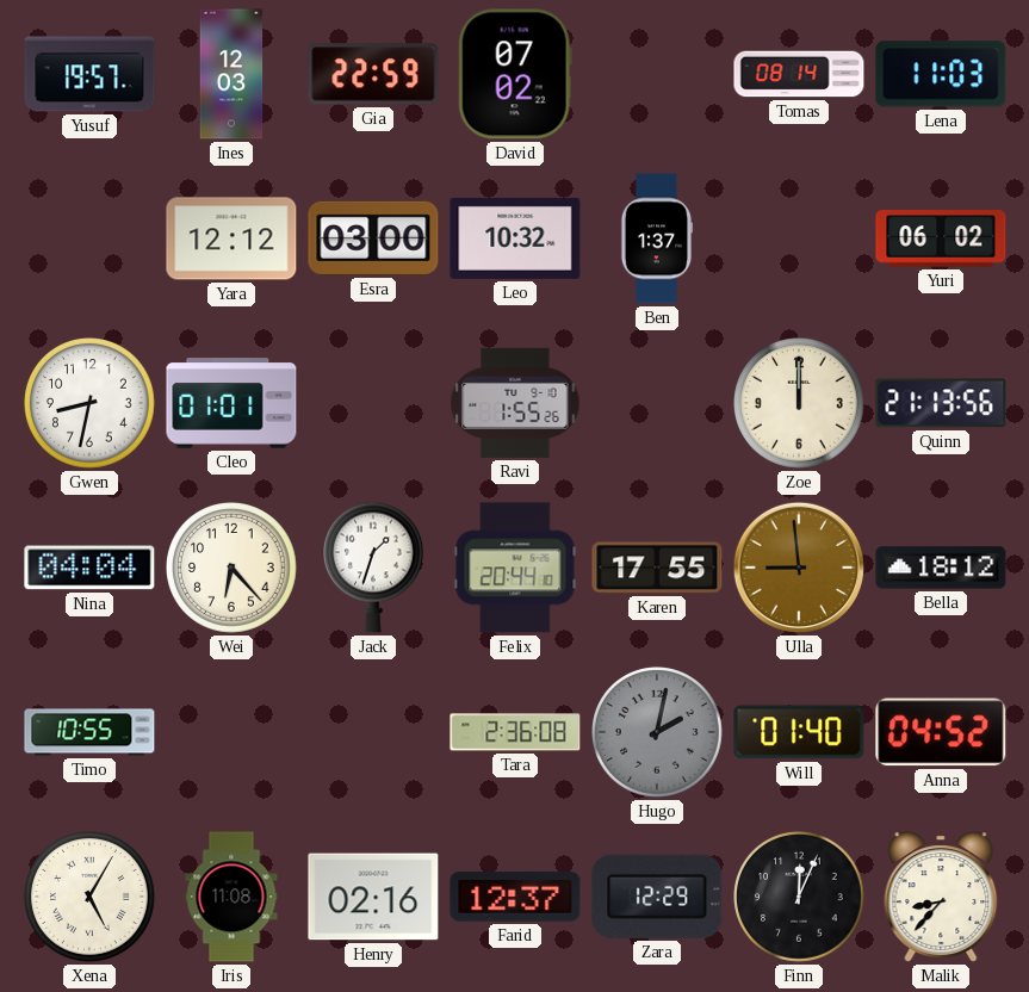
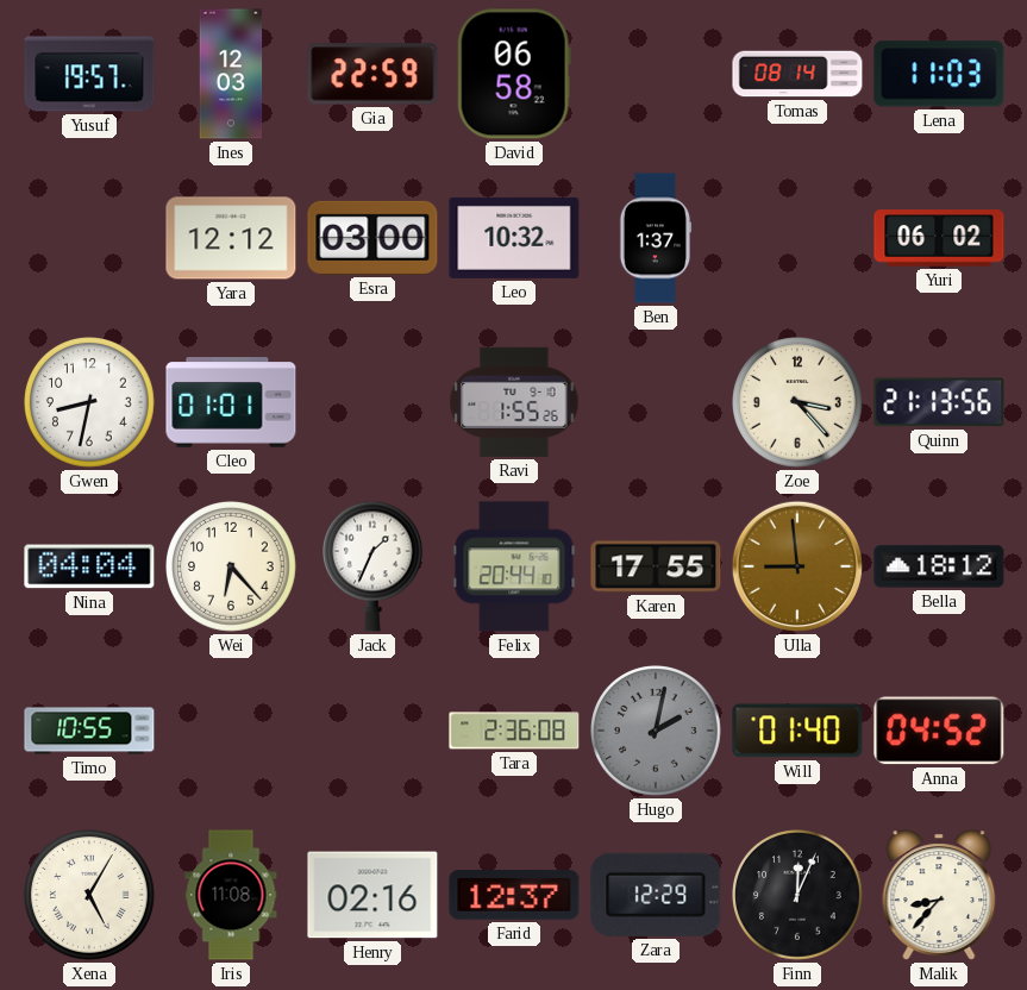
David: 07:02 -> 06:58 (514, 74)
Zoe: 12:00 -> 3:23 (799, 403)
Jack: 1:33 -> 1:34 (372, 566)
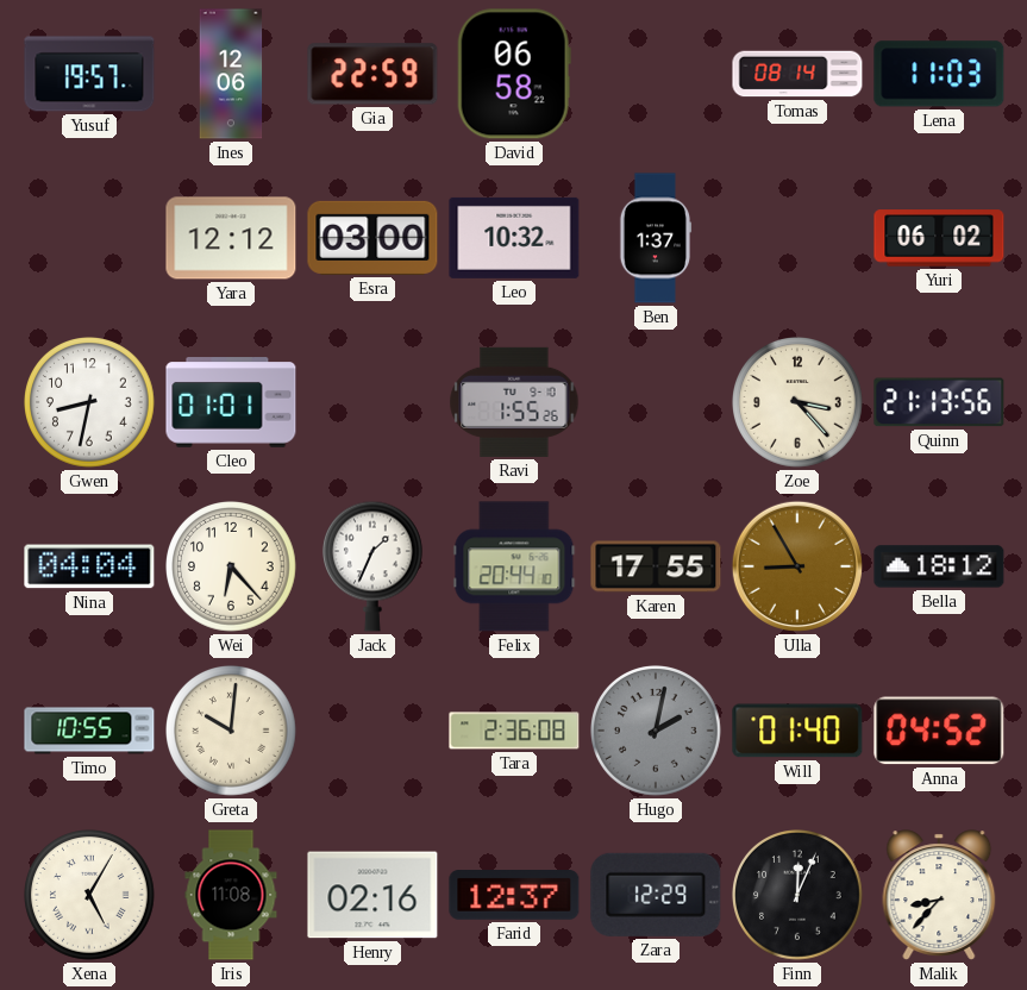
Ines: 12:03 -> 12:06 (231, 74)
Ulla: 8:59 -> 8:55 (797, 566)
Greta: none -> 10:01 (232, 732)
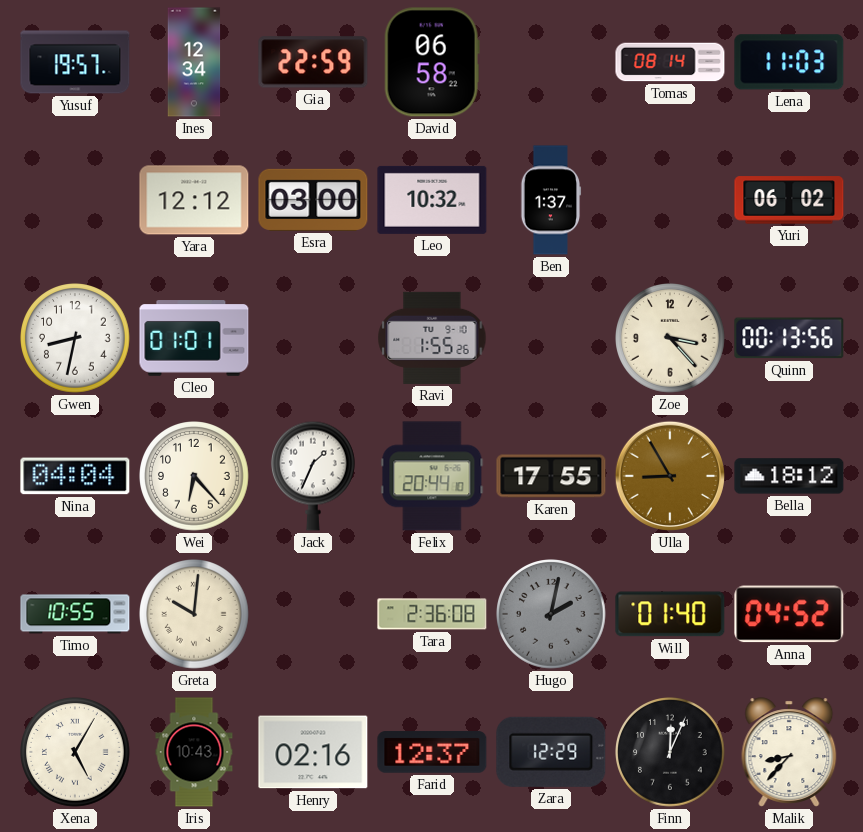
Ines: 12:06 -> 12:34 (194, 62)
Quinn: 21:13 -> 00:13 (789, 338)
Iris: 11:08 -> 10:43 (194, 752)
